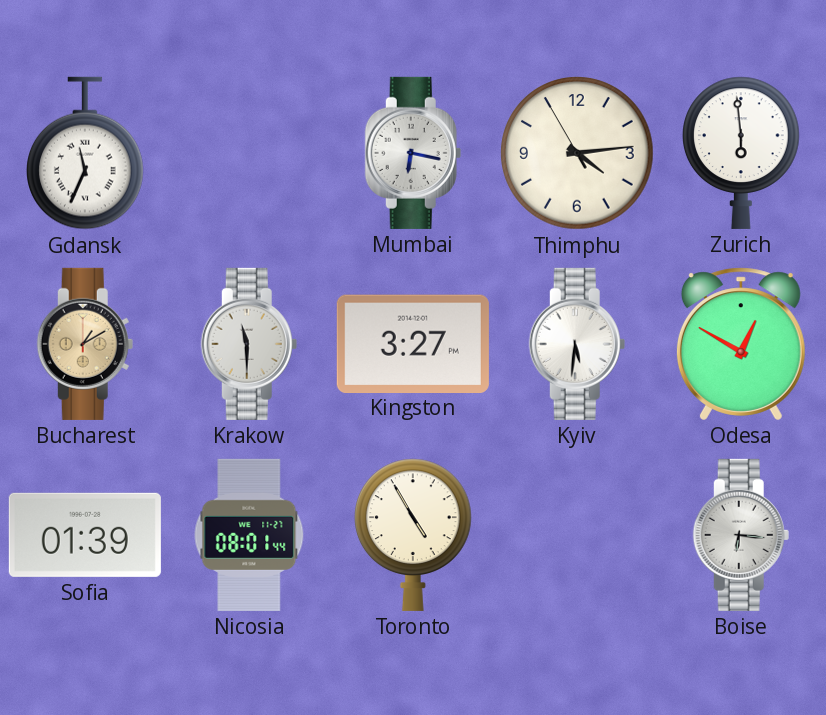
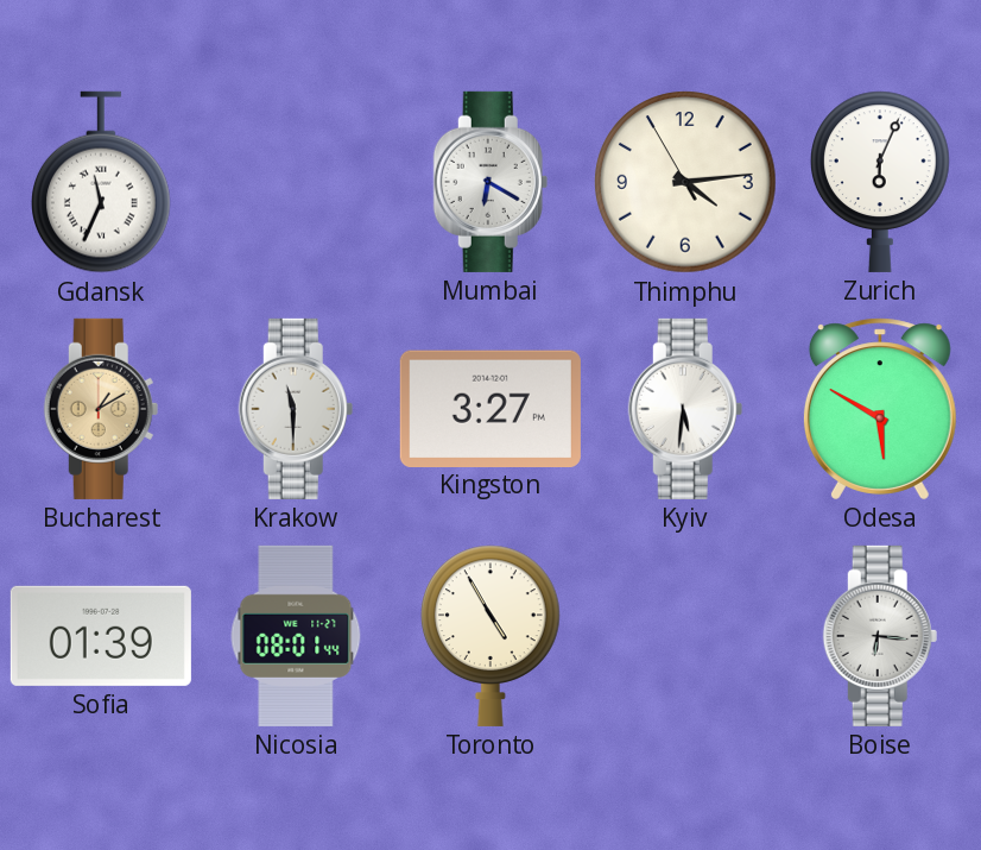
Mumbai: 6:17 -> 6:20 (491, 182)
Zurich: 5:59 -> 6:04 (881, 182)
Odesa: 12:50 -> 5:50 (880, 409)
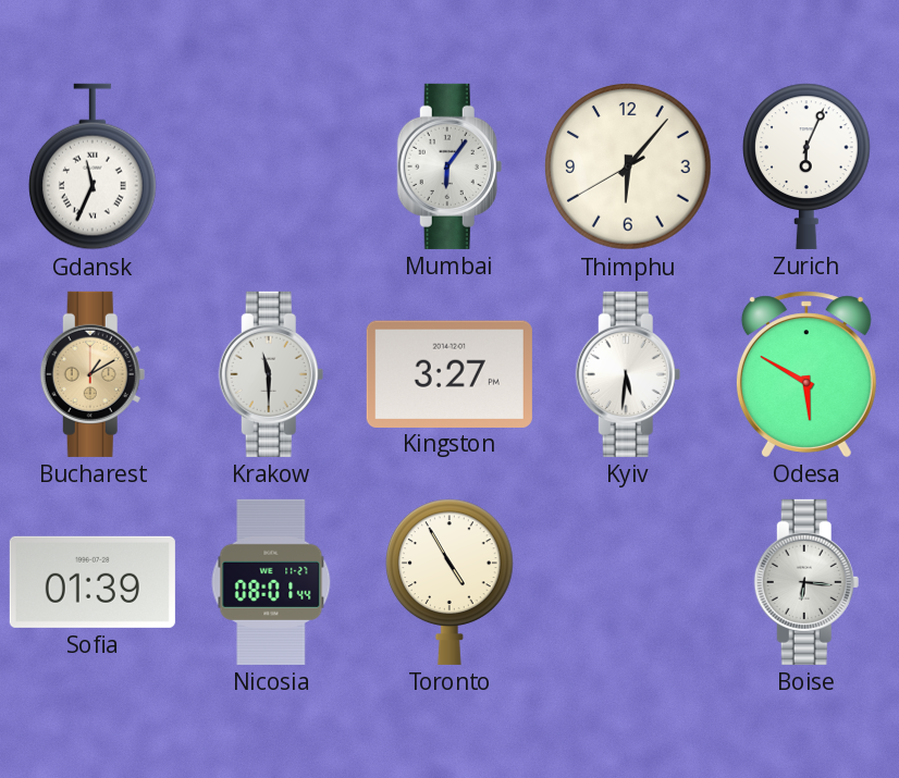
Mumbai: 6:20 -> 6:06 (449, 166)
Thimphu: 4:13 -> 6:06 (628, 166)
